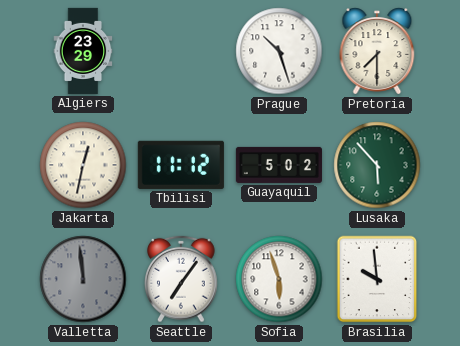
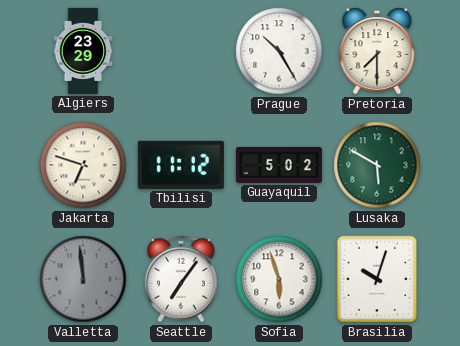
Prague: 10:27 -> 10:25 (279, 51)
Jakarta: 12:32 -> 6:48 (83, 165)
Lusaka: 5:53 -> 5:50 (377, 165)
Brasilia: 9:59 -> 10:03 (377, 279)
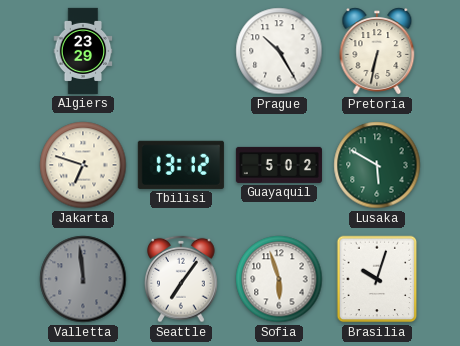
Pretoria: 7:30 -> 6:32 (377, 51)
Tbilisi: 11:12 -> 13:12 (181, 165)
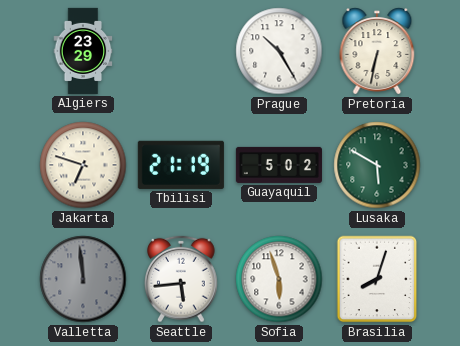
Tbilisi: 13:12 -> 21:19 (181, 165)
Seattle: 7:06 -> 5:44 (182, 279)
Brasilia: 10:03 -> 8:03 (377, 279)
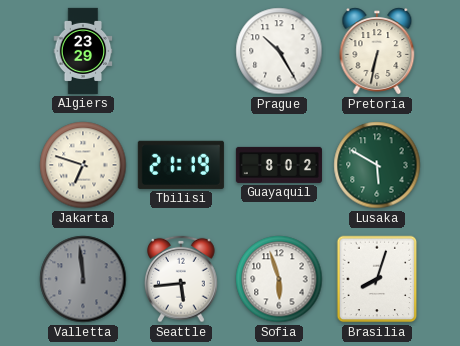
Guayaquil: 5:02 -> 8:02 (279, 165)
